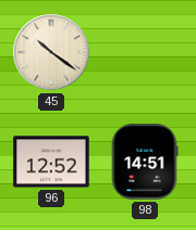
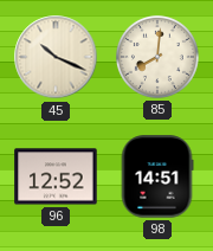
45: 10:21 -> 10:19 (56, 57)
85: none -> 8:01 (157, 57)
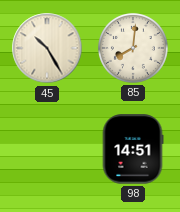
45: 10:19 -> 10:25 (47, 48)
96: 12:52 -> none (56, 176)
